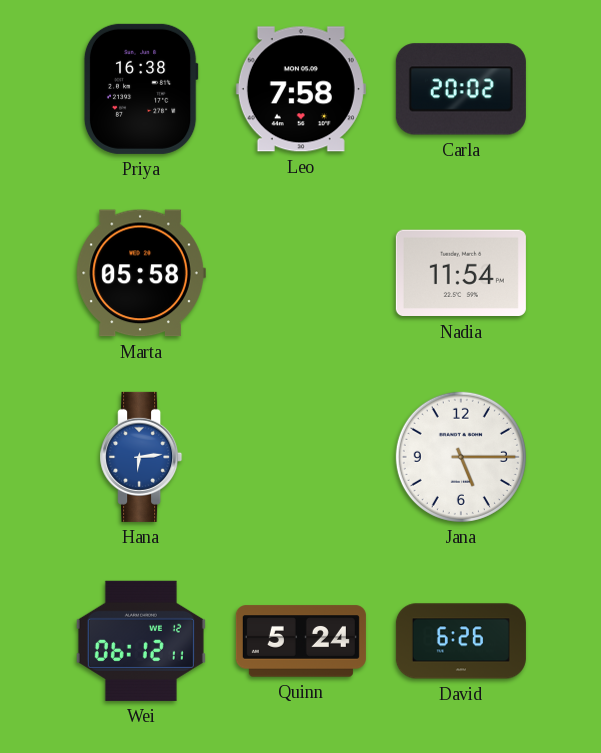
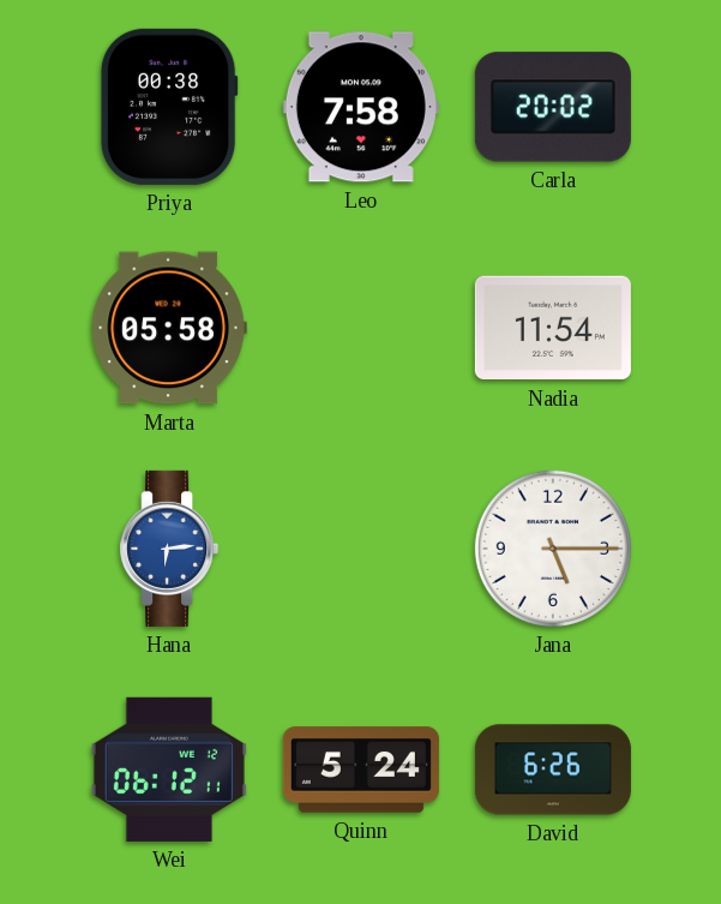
Priya: 16:38 -> 00:38 (169, 107)
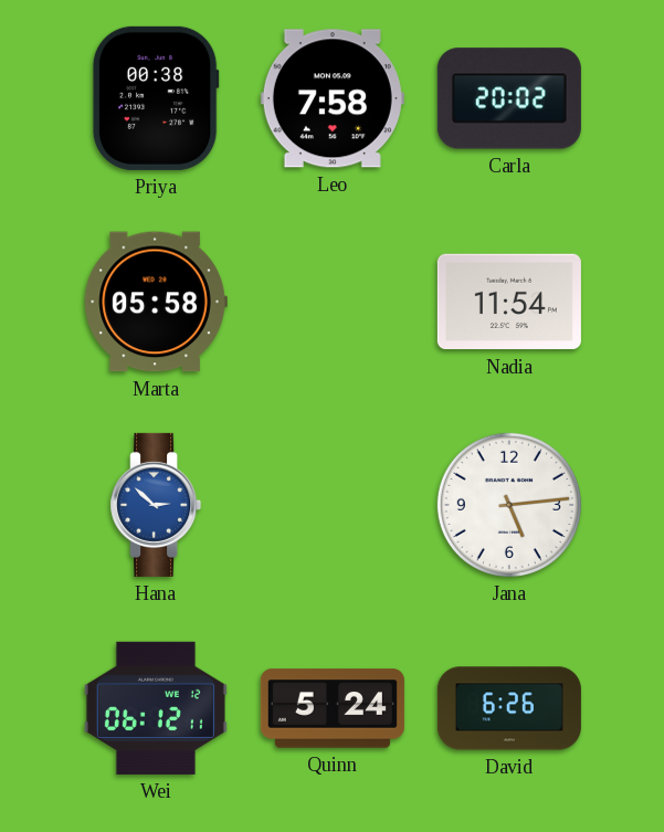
Hana: 6:14 -> 2:52 (156, 505)
Jana: 5:15 -> 5:14 (509, 505)
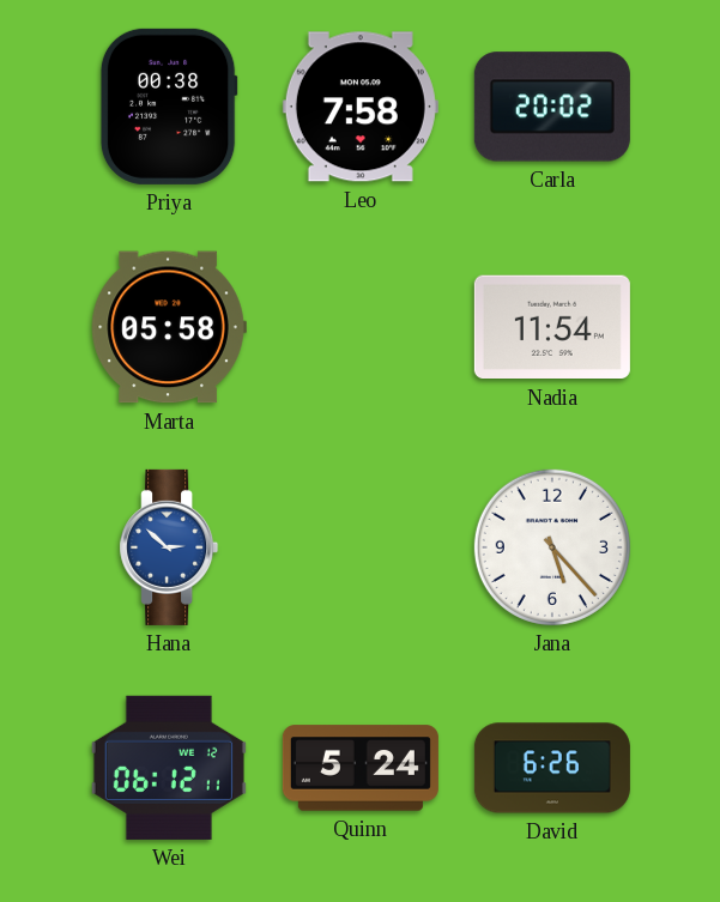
Jana: 5:14 -> 5:23 (552, 547)
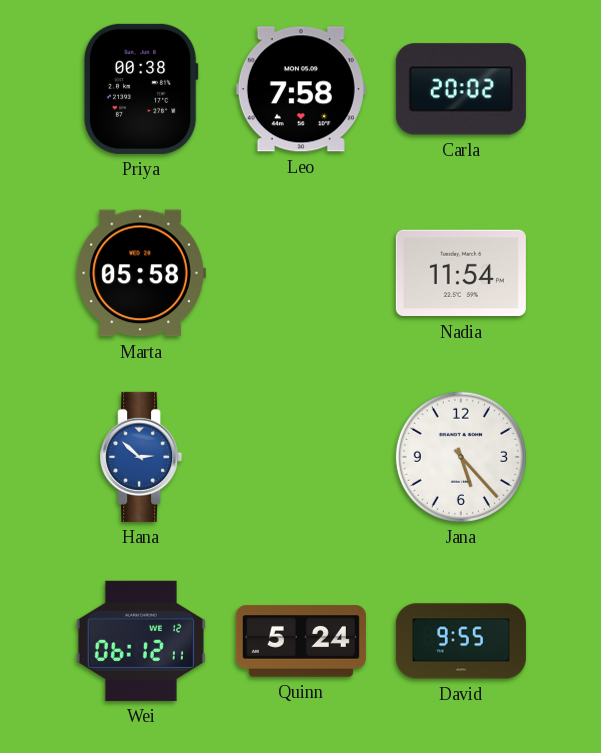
David: 6:26 -> 9:55 (461, 641)
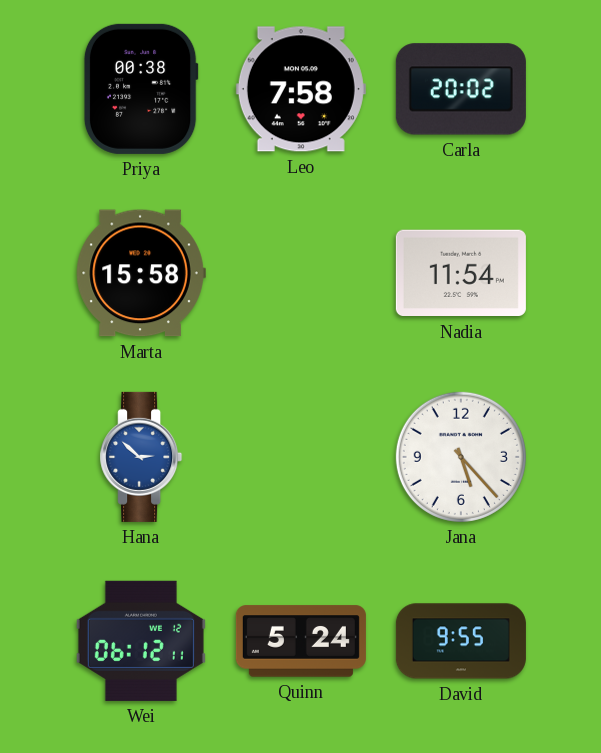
Marta: 05:58 -> 15:58 (141, 273)
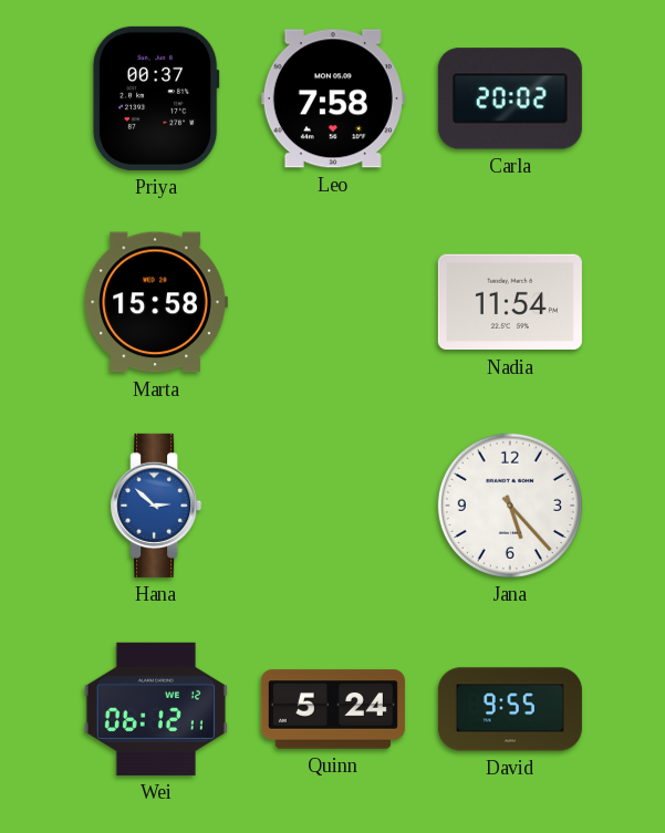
Priya: 00:38 -> 00:37 (156, 98)
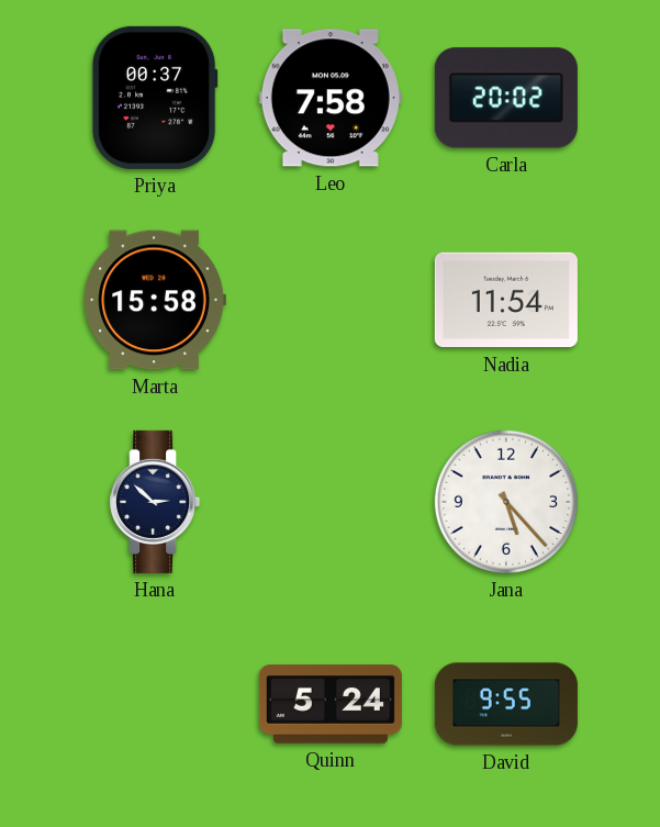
Hana dial: blue -> navy (155, 502)
Wei: 06:12 -> none (156, 709)
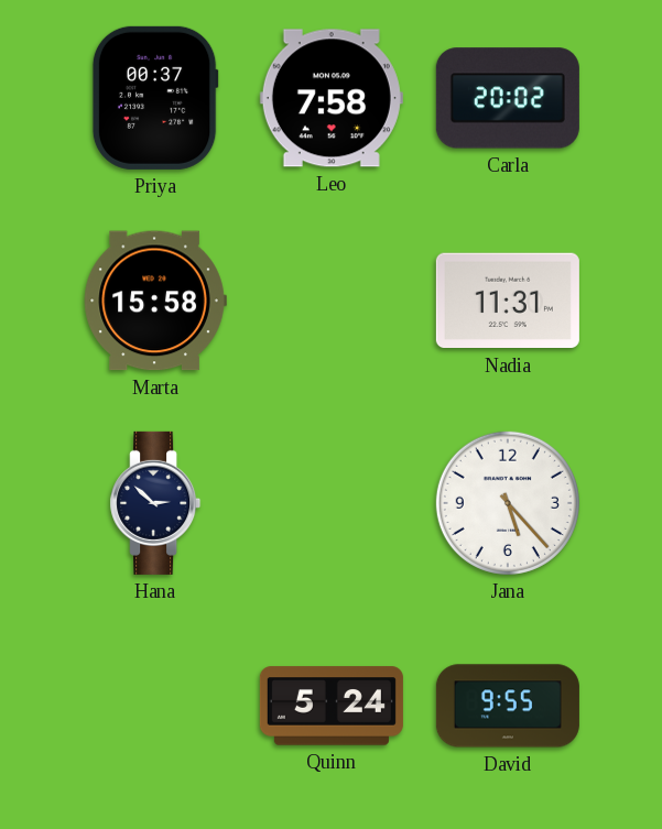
Nadia: 11:54 -> 11:31 (508, 301)
